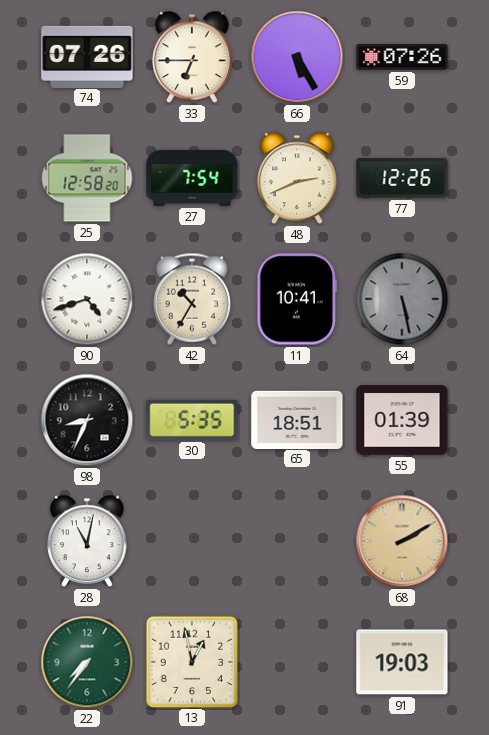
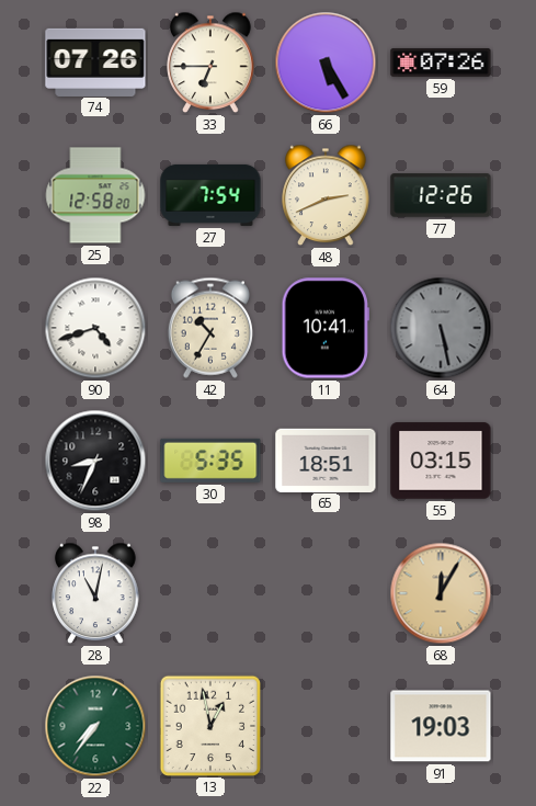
55: 01:39 -> 03:15 (441, 461)
68: 2:10 -> 12:05 (441, 593)
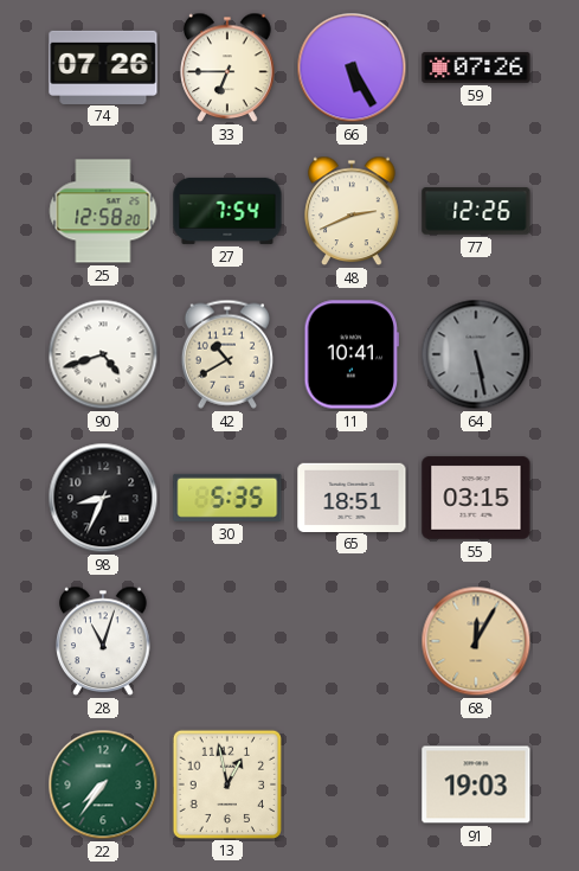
42: 10:35 -> 10:40 (227, 354)
28: 11:02 -> 11:03 (103, 641)
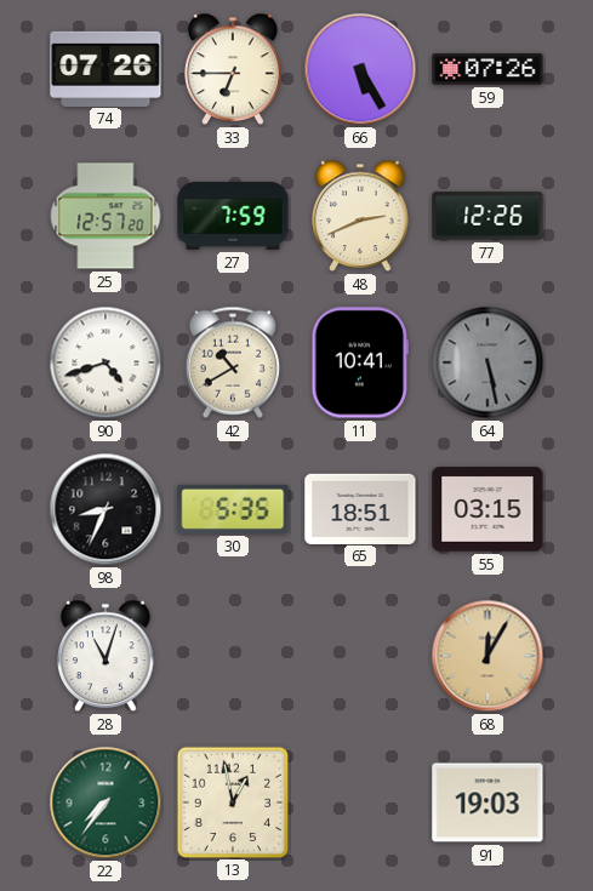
25: 12:58 -> 12:57 (106, 216)
27: 7:54 -> 7:59 (233, 216)
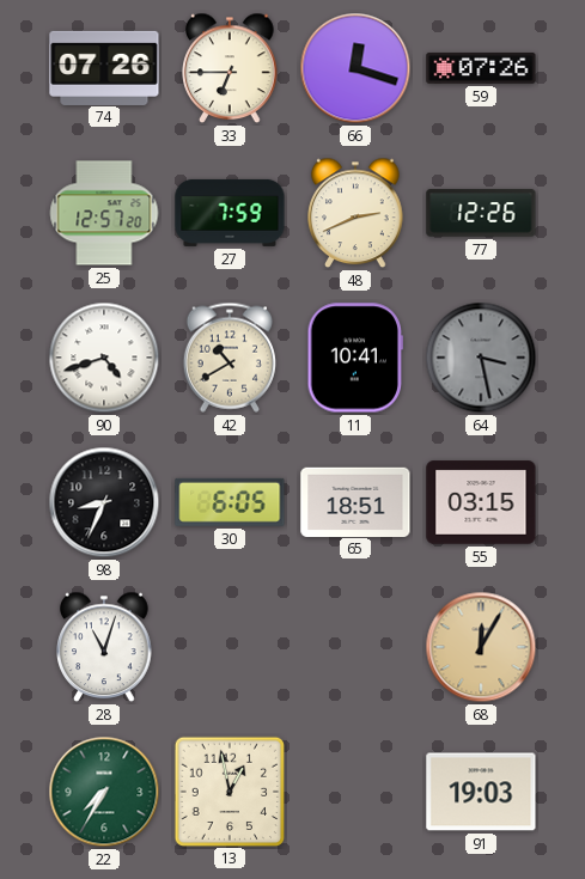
66: 5:25 -> 12:18 (355, 68)
64: 5:28 -> 3:28 (481, 358)
30: 5:35 -> 6:05 (230, 502)
22: 7:36 -> 7:35 (104, 792)
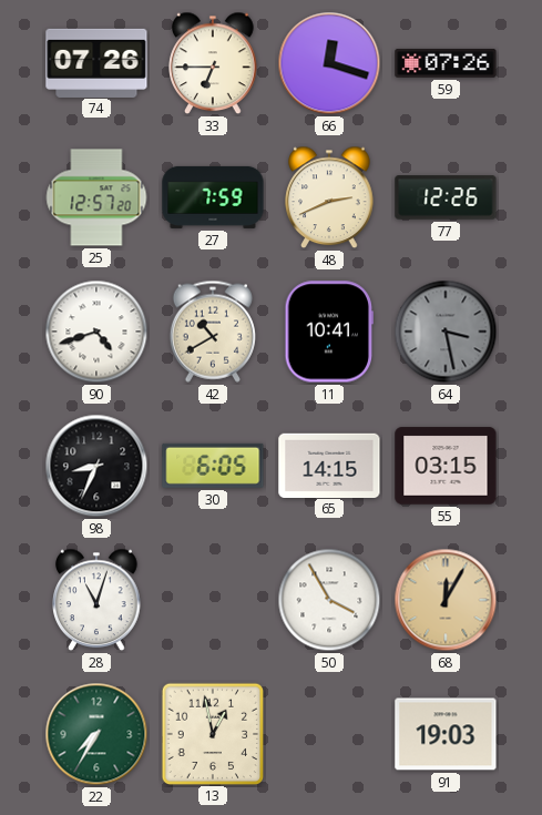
65: 18:51 -> 14:15 (329, 465)
50: none -> 3:55 (329, 600)
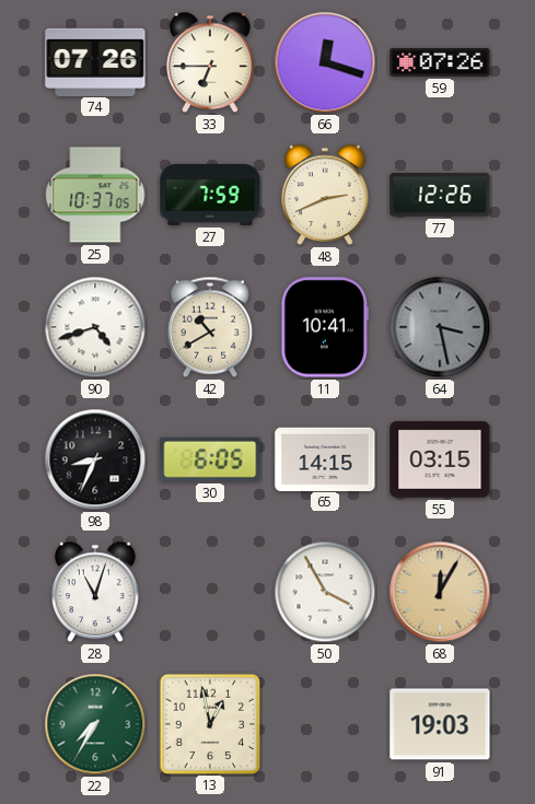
25: 12:57 -> 10:37 (95, 195)
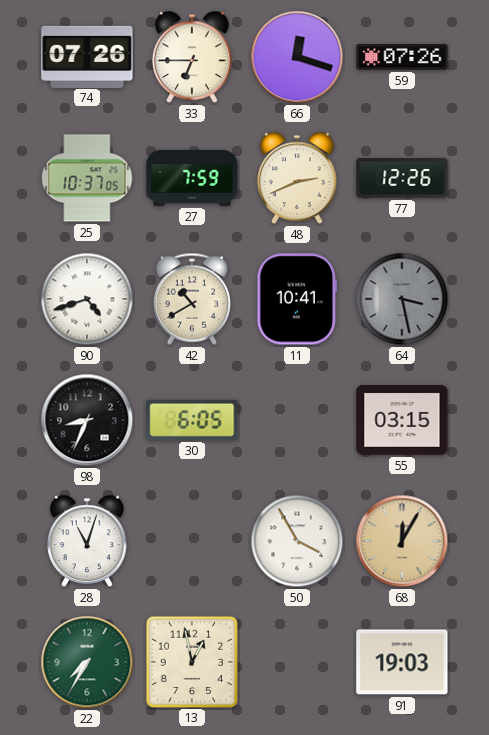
65: 14:15 -> none (325, 458)
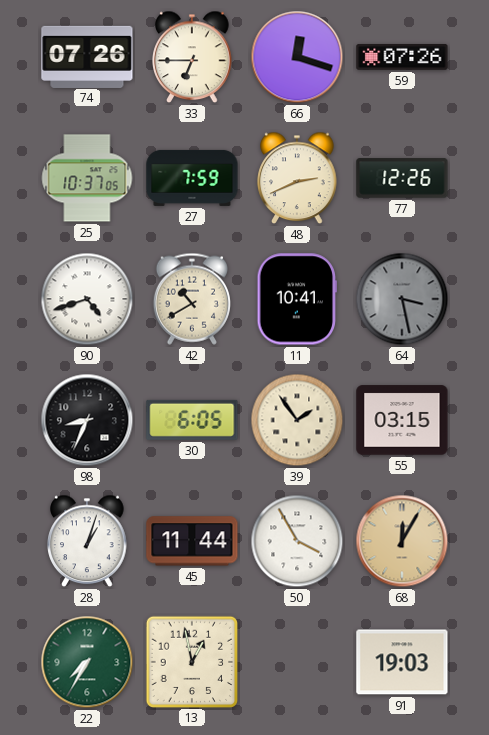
39: none -> 1:54 (297, 420)
28: 11:03 -> 1:03 (87, 541)
45: none -> 11:44 (192, 541)
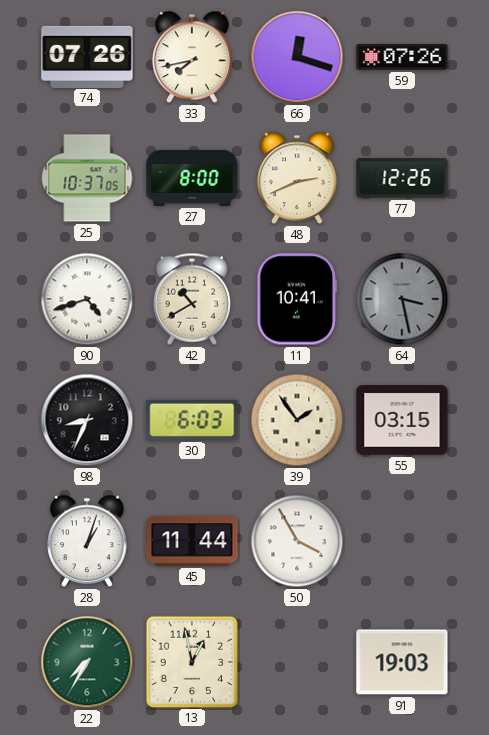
33: 6:45 -> 7:43 (192, 57)
27: 7:59 -> 8:00 (192, 178)
30: 6:05 -> 6:03 (192, 420)
68: 12:05 -> none (402, 541)
